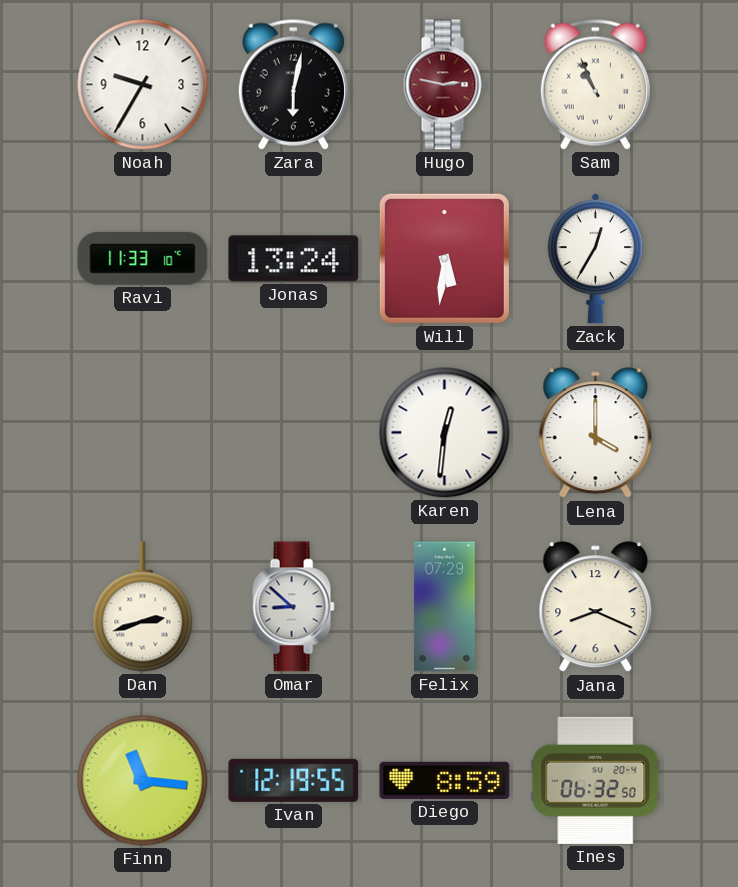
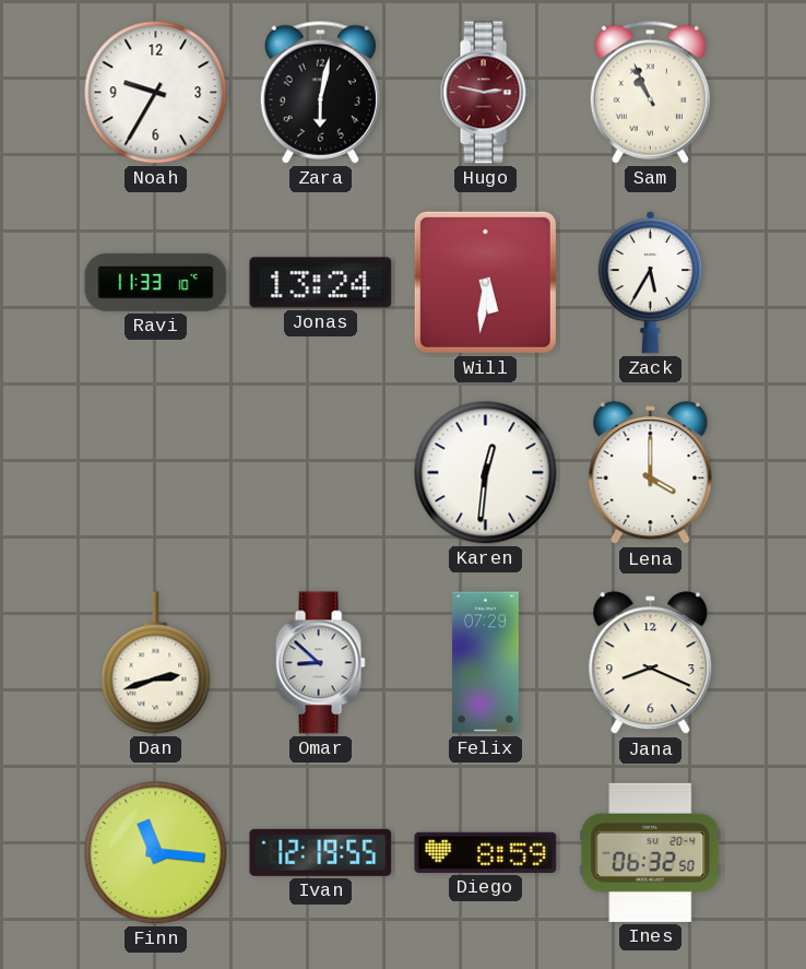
Zack: 12:35 -> 5:35 (650, 282)
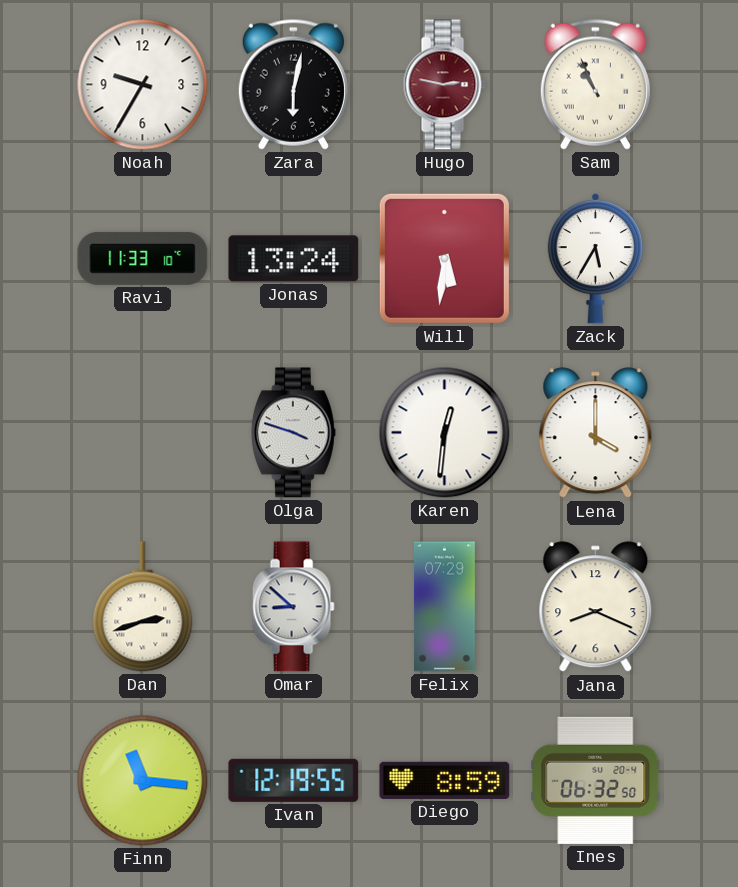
Olga: none -> 3:48 (293, 433)
